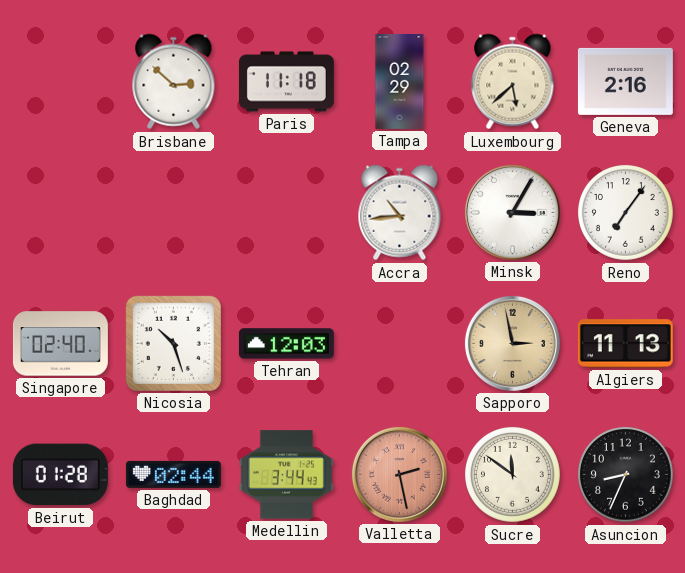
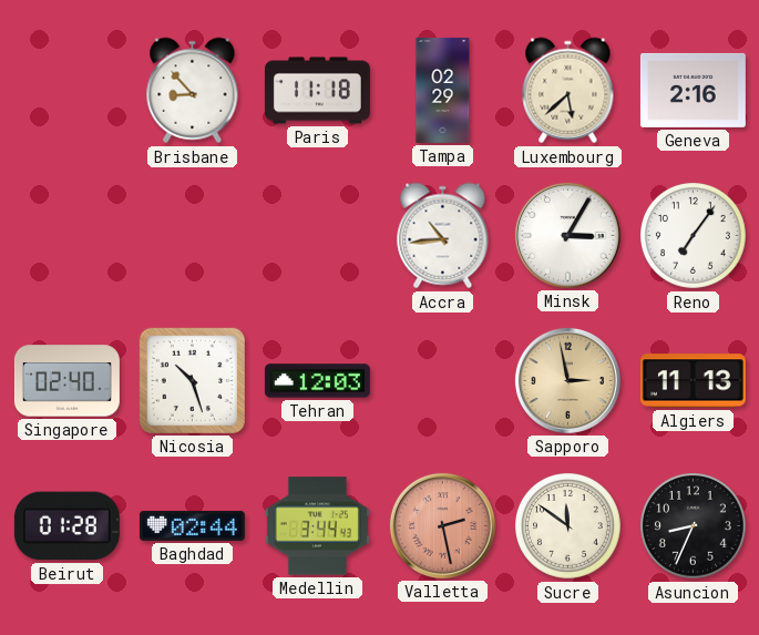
Brisbane: 2:52 -> 8:53 (193, 91)
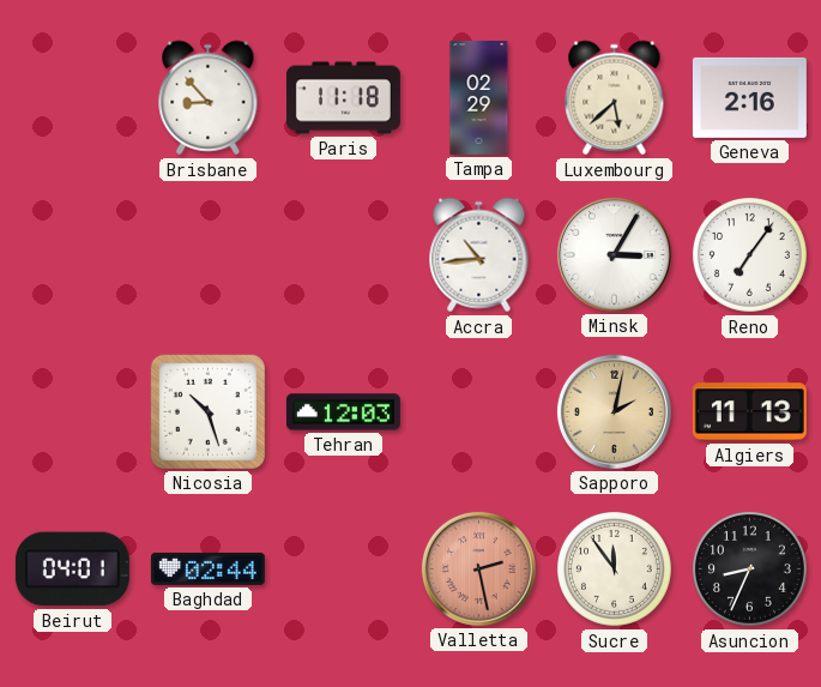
Singapore: 02:40 -> none (66, 381)
Sapporo: 2:58 -> 2:02 (614, 411)
Beirut: 01:28 -> 04:01 (72, 570)
Medellin: 3:44 -> none (317, 526)
Sucre: 11:51 -> 11:54 (615, 570)
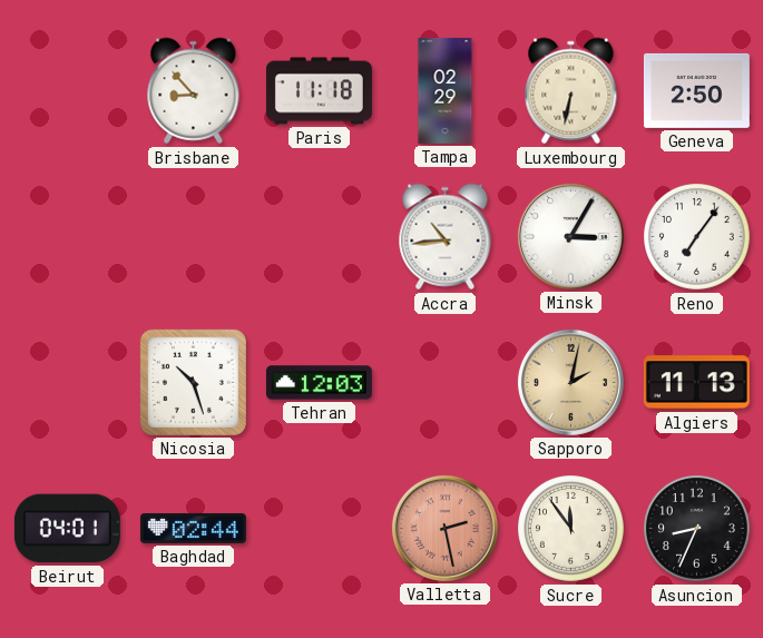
Luxembourg: 5:38 -> 6:32 (571, 91)
Geneva: 2:16 -> 2:50 (696, 90)
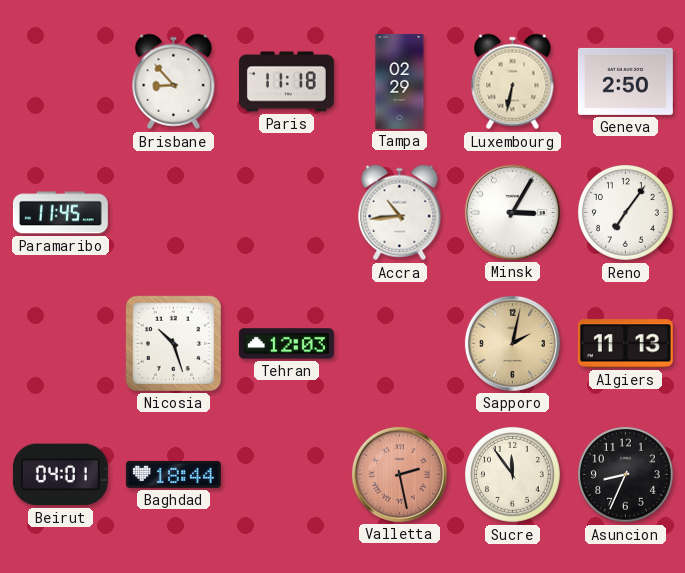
Paramaribo: none -> 11:45 (60, 213)
Baghdad: 02:44 -> 18:44 (173, 474)
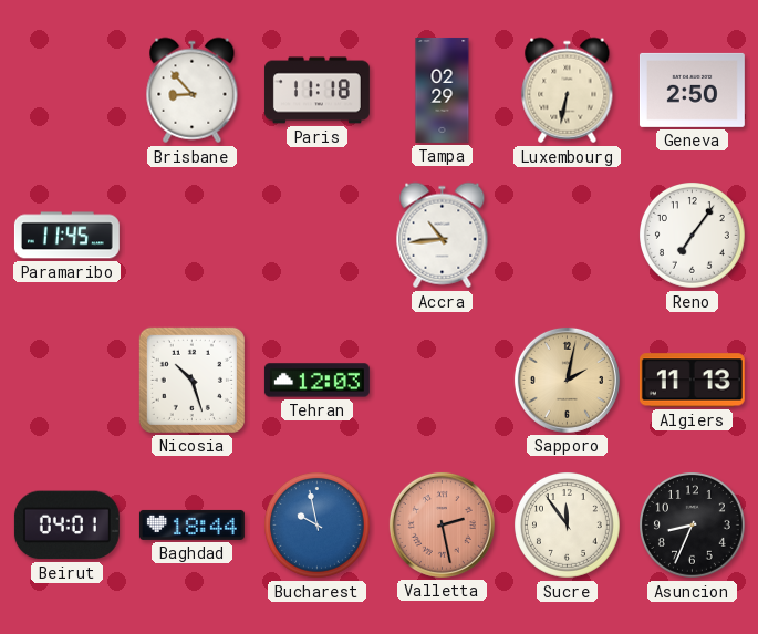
Minsk: 3:05 -> none (512, 212)
Bucharest: none -> 9:58 (318, 526)
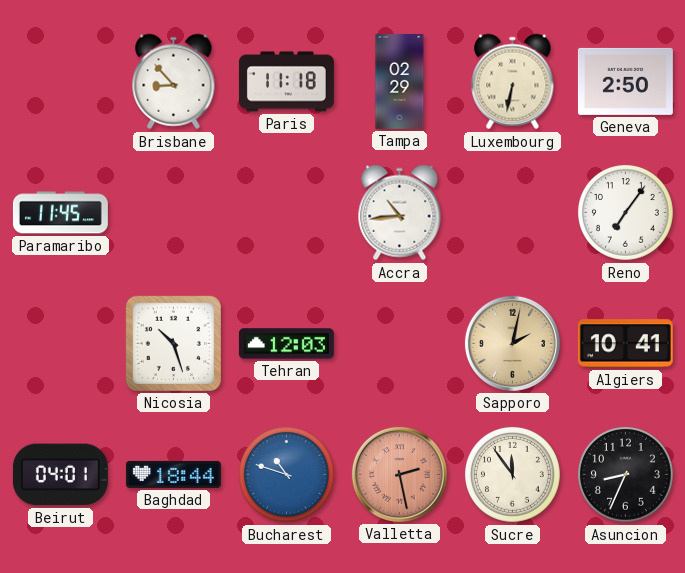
Algiers: 11:13 -> 10:41 (625, 344)
Bucharest: 9:58 -> 10:48 (287, 475)
